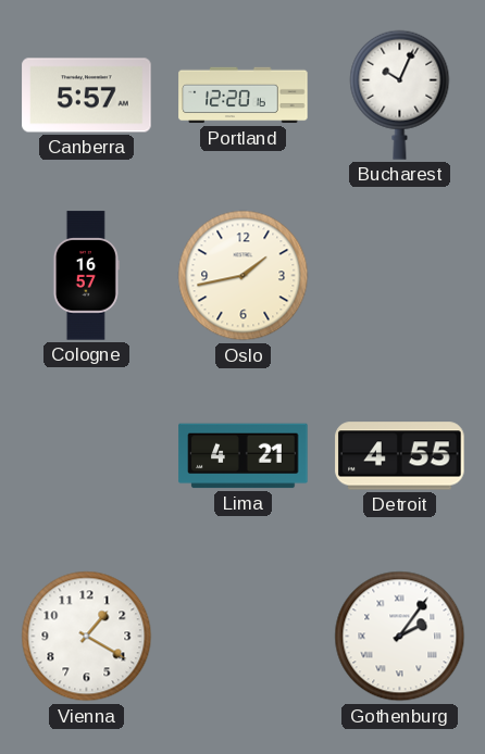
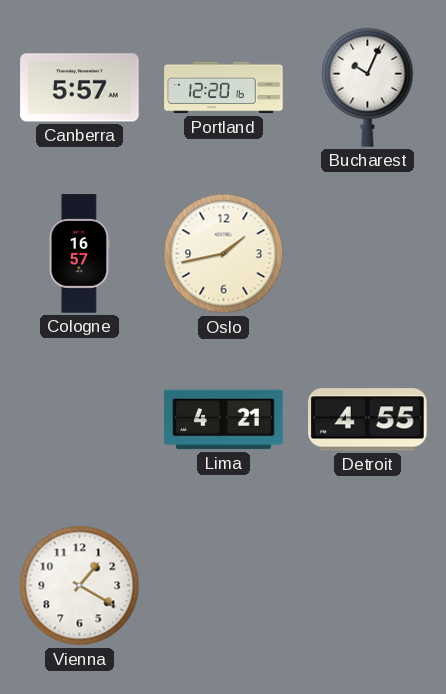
Gothenburg: 2:06 -> none (400, 637)
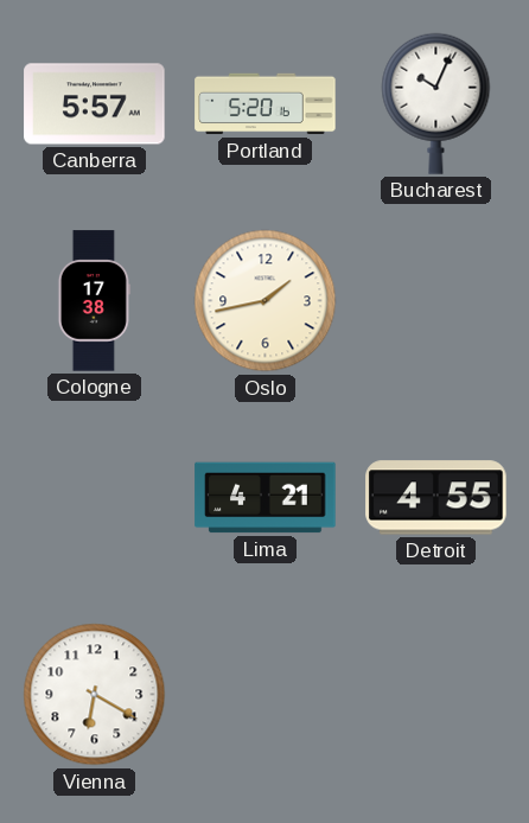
Portland: 12:20 -> 5:20 (266, 104)
Cologne: 16:57 -> 17:38 (94, 301)
Vienna: 1:20 -> 6:20 (95, 695)
